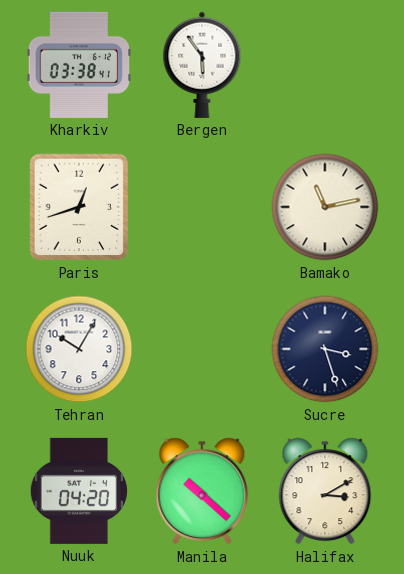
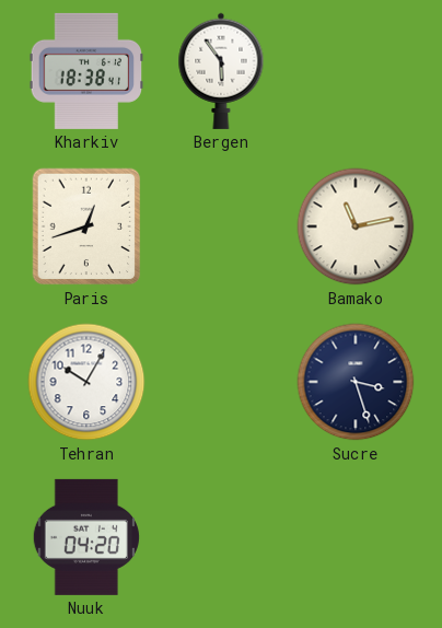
Kharkiv: 03:38 -> 18:38 (86, 71)
Manila: 10:22 -> none (202, 491)
Halifax: 3:10 -> none (325, 491)
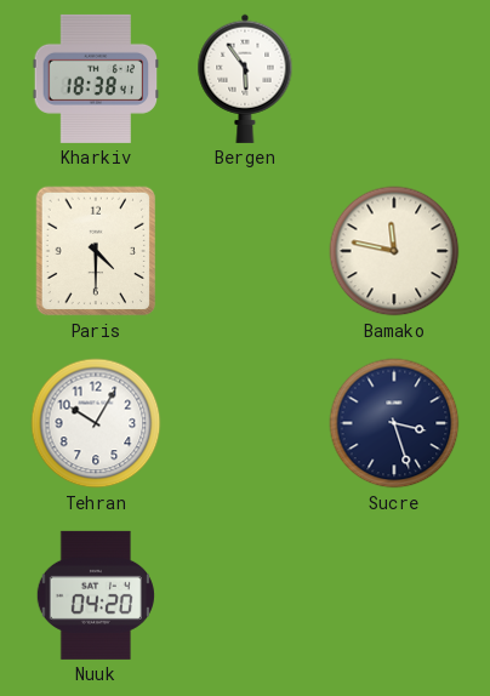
Paris: 12:42 -> 4:30 (96, 251)
Bamako: 11:13 -> 11:47 (394, 251)
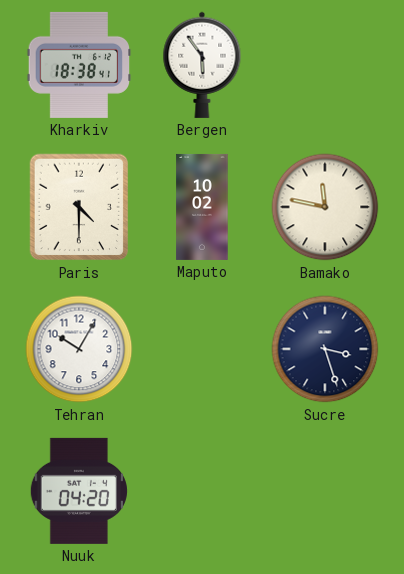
Maputo: none -> 10:02 (202, 207)
